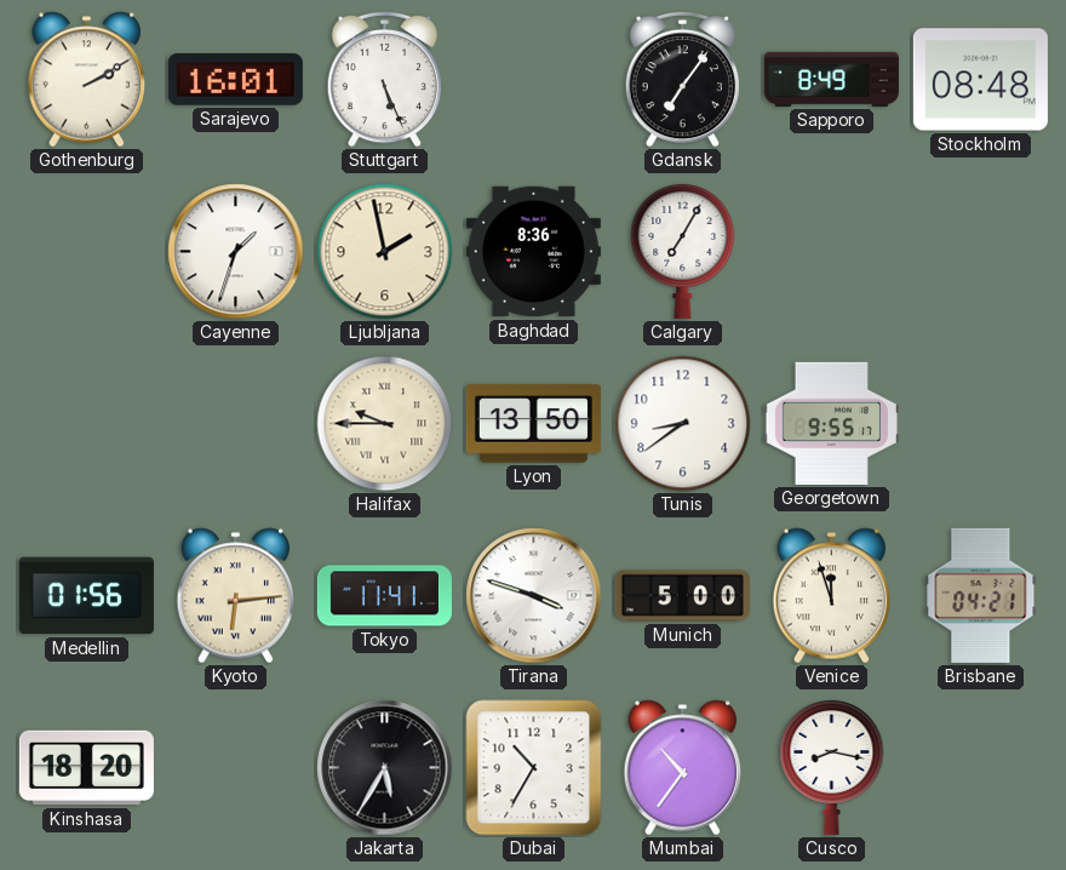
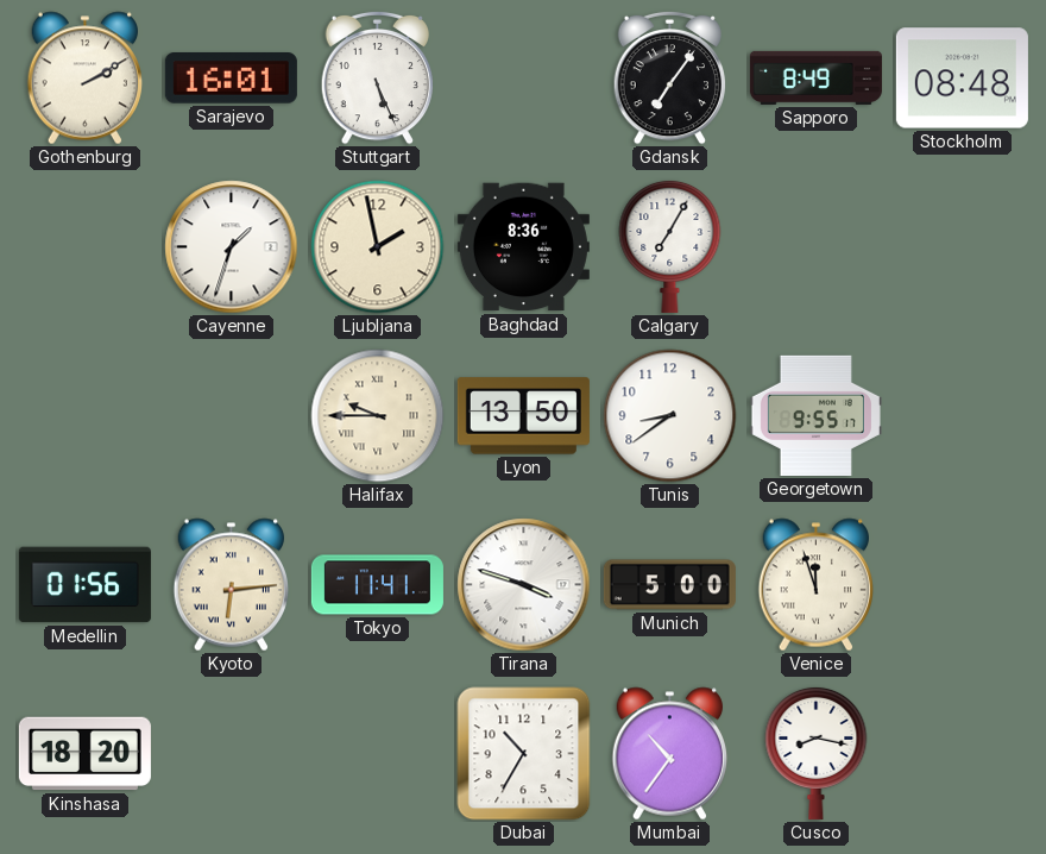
Brisbane: 04:21 -> none (981, 595)
Jakarta: 5:35 -> none (385, 768)
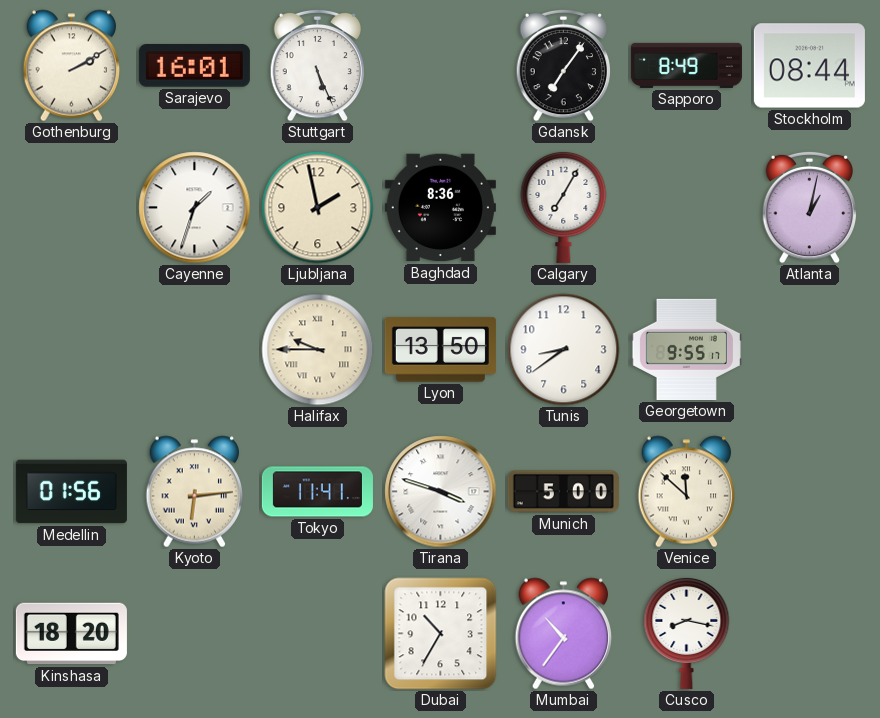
Stockholm: 08:48 -> 08:44 (809, 66)
Atlanta: none -> 1:02 (810, 207)
Venice: 11:57 -> 11:52 (686, 492)
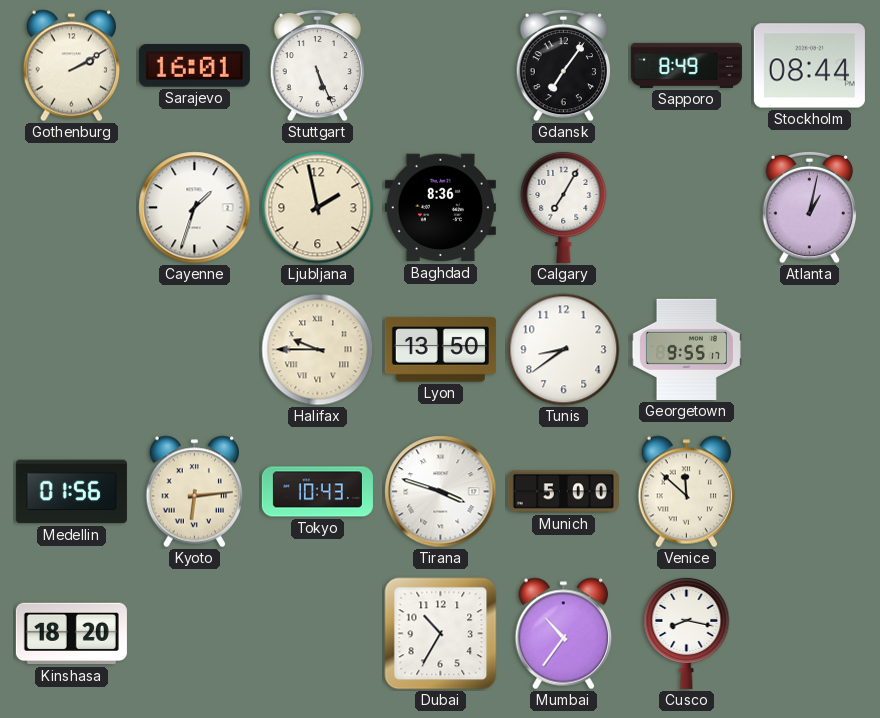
Tokyo: 11:41 -> 10:43 (317, 492)
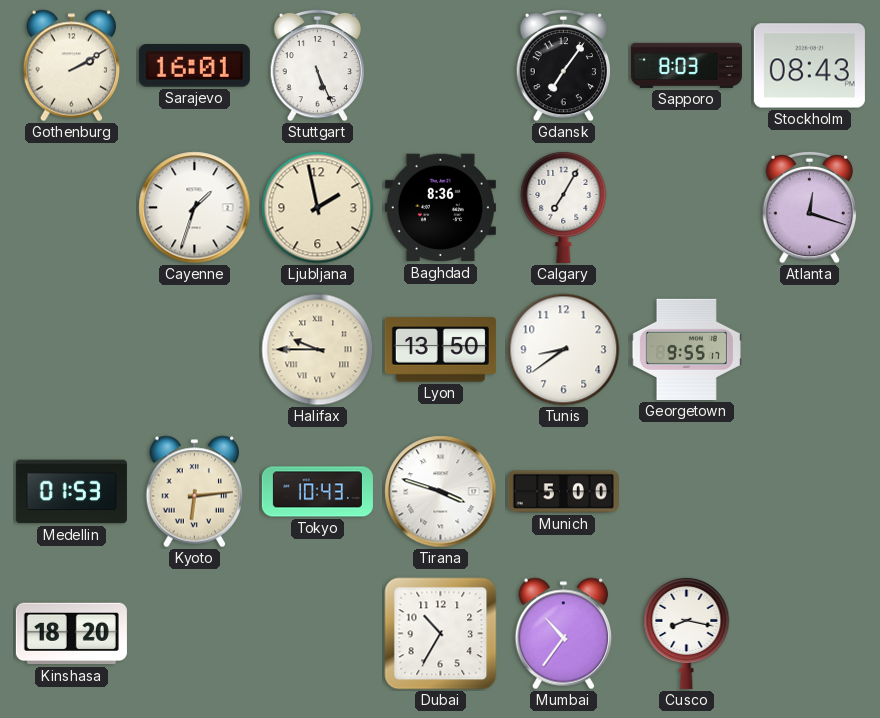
Sapporo: 8:49 -> 8:03 (686, 65)
Stockholm: 08:44 -> 08:43 (809, 66)
Atlanta: 1:02 -> 12:18 (810, 207)
Medellin: 01:56 -> 01:53 (71, 492)
Venice: 11:52 -> none (686, 492)
